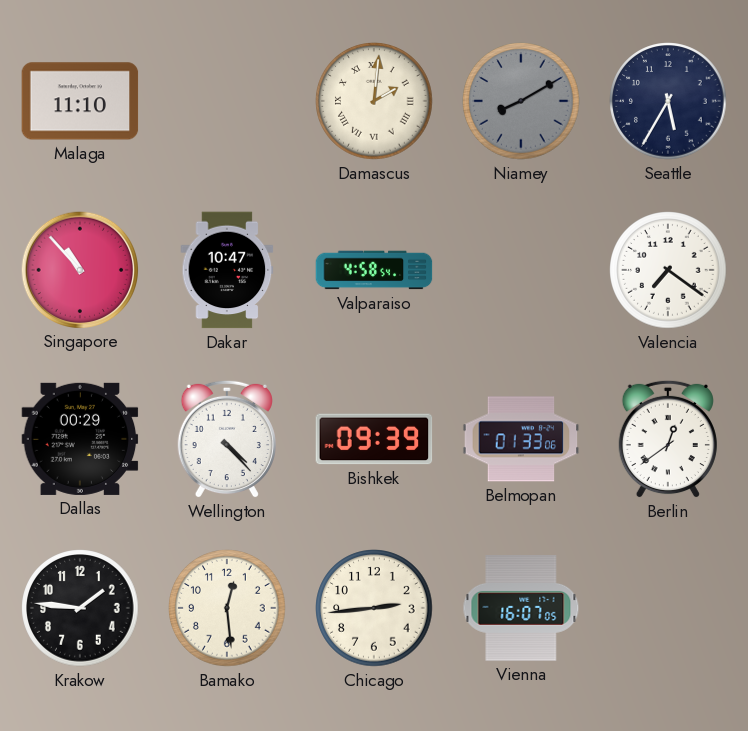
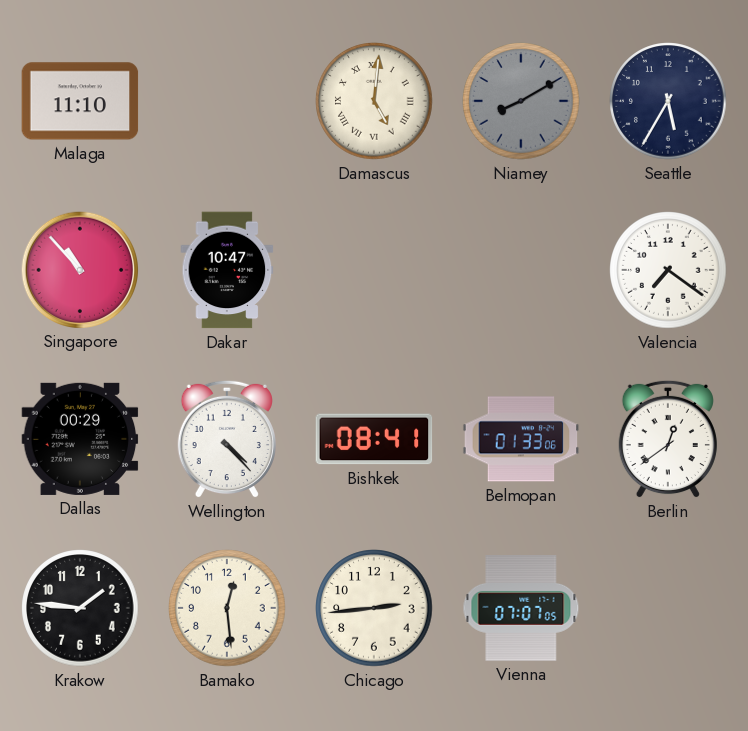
Damascus: 2:01 -> 5:01 (374, 101)
Valparaiso: 4:58 -> none (374, 270)
Bishkek: 09:39 -> 08:41 (374, 439)
Vienna: 16:07 -> 07:07 (521, 608)
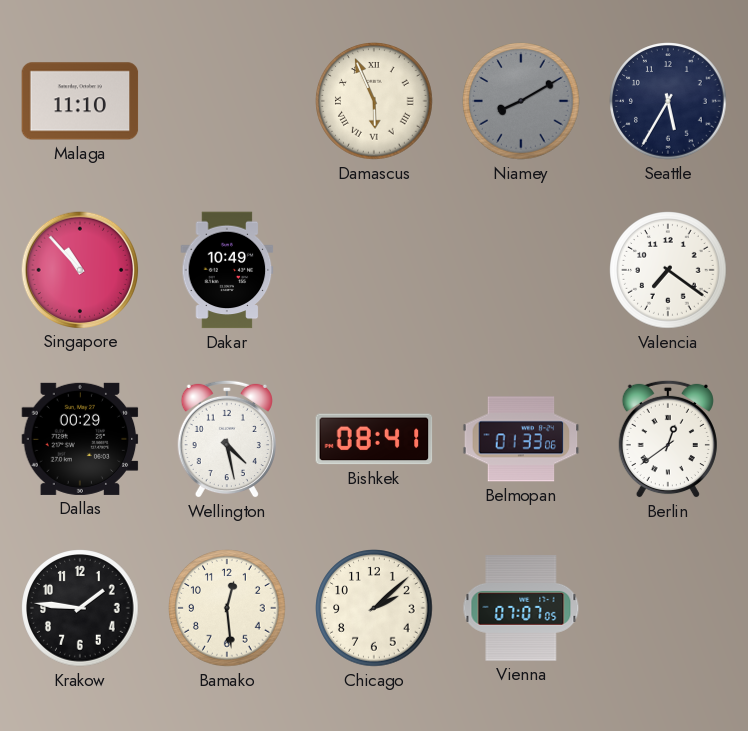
Damascus: 5:01 -> 5:56 (374, 101)
Dakar: 10:47 -> 10:49 (227, 270)
Wellington: 4:23 -> 4:28 (227, 439)
Chicago: 2:44 -> 2:08 (374, 608)
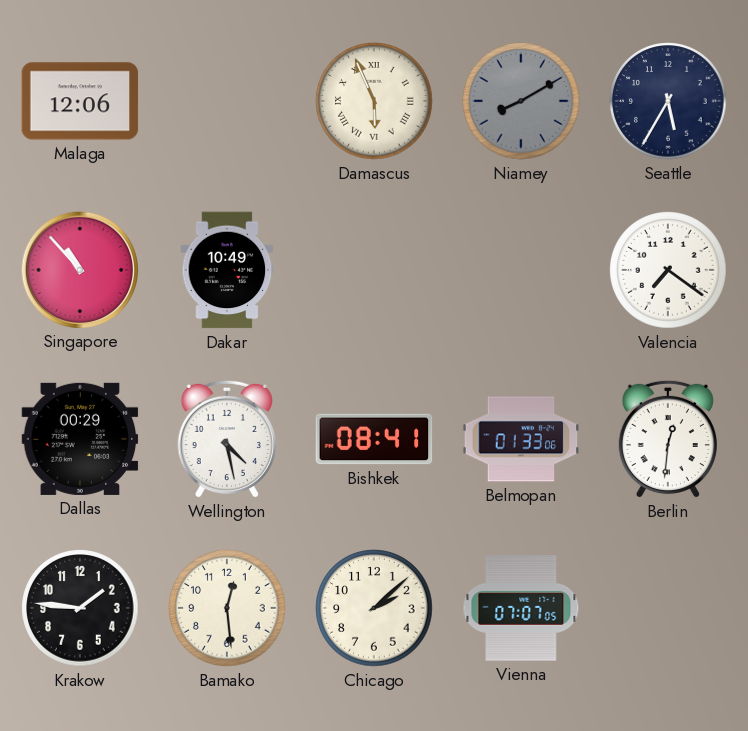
Malaga: 11:10 -> 12:06 (80, 101)
Berlin: 12:39 -> 12:31 (668, 439)
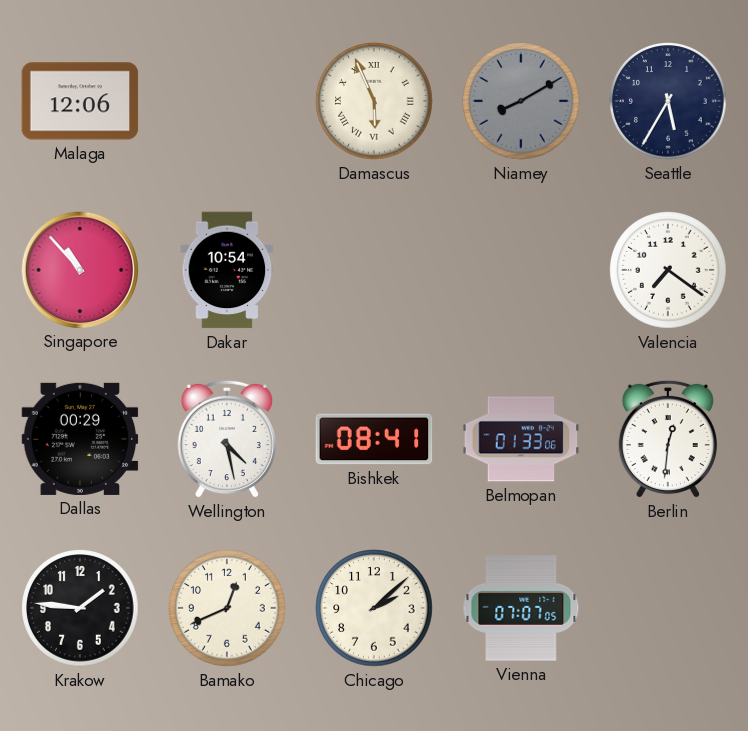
Dakar: 10:49 -> 10:54 (227, 270)
Bamako: 12:29 -> 12:41 (227, 608)
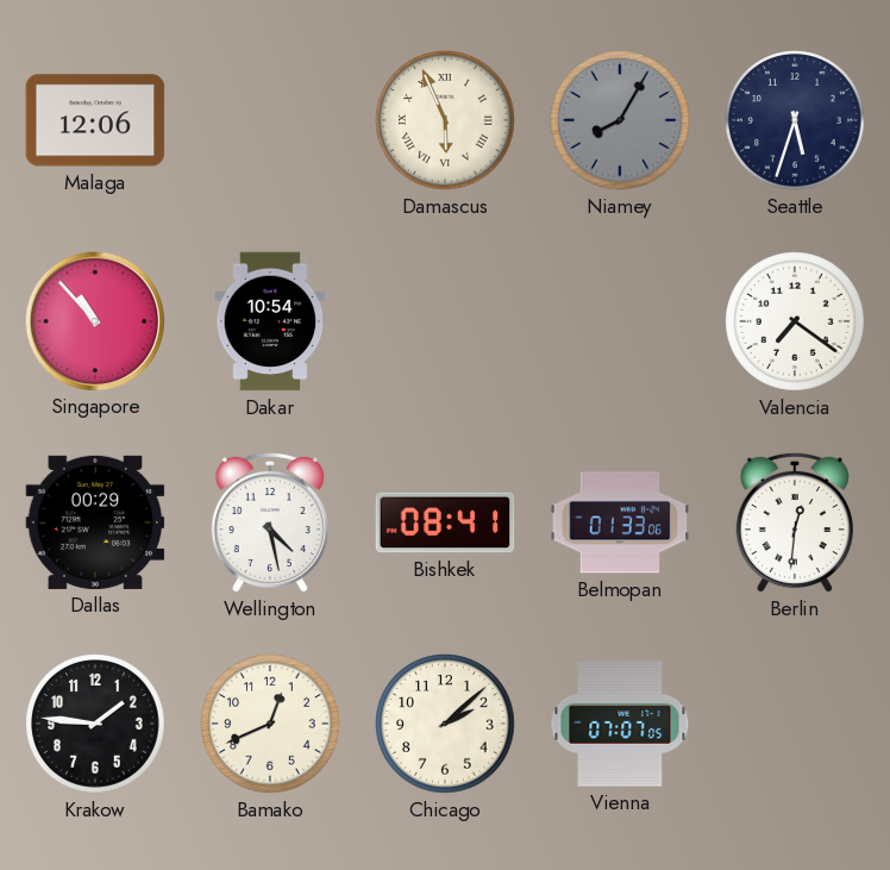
Niamey: 8:10 -> 8:05 (620, 120)
Seattle: 5:35 -> 5:33 (795, 120)
